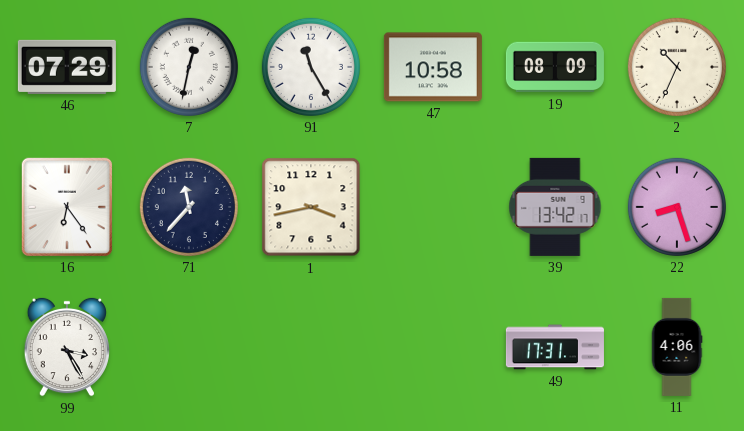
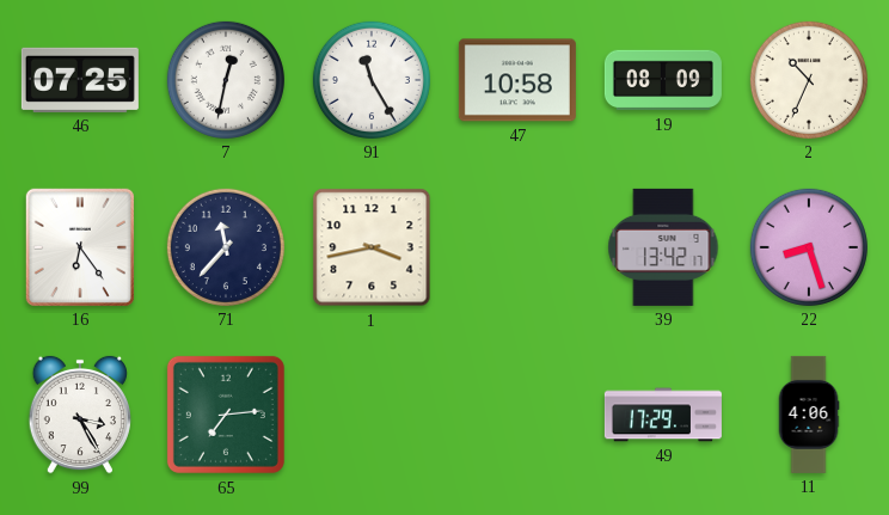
46: 07:29 -> 07:25 (80, 80)
65: none -> 7:14 (226, 415)
49: 17:31 -> 17:29 (663, 415)
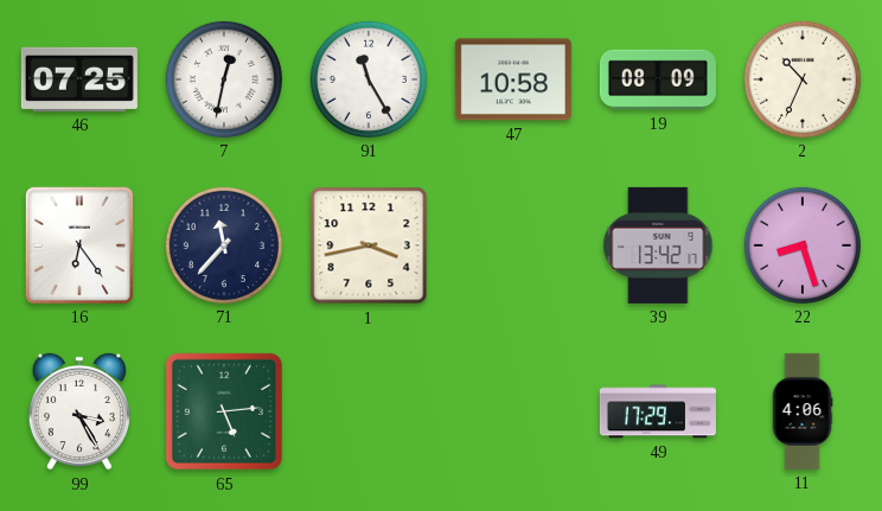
65: 7:14 -> 5:14 (224, 411)
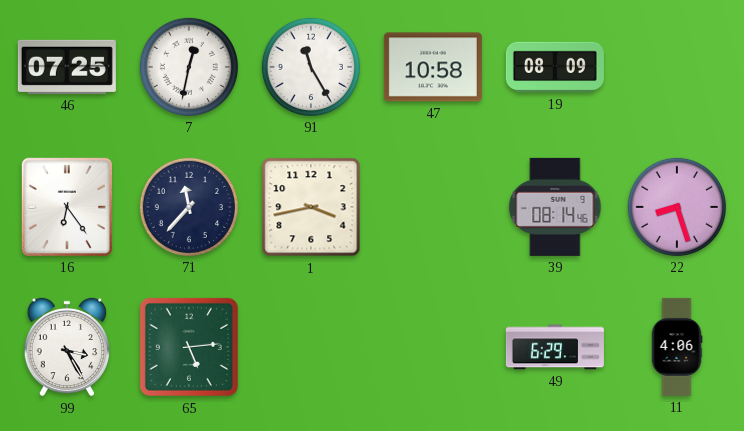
2: 10:34 -> none (803, 79)
39: 13:42 -> 08:14 (555, 207)
49: 17:29 -> 6:29 (555, 347)
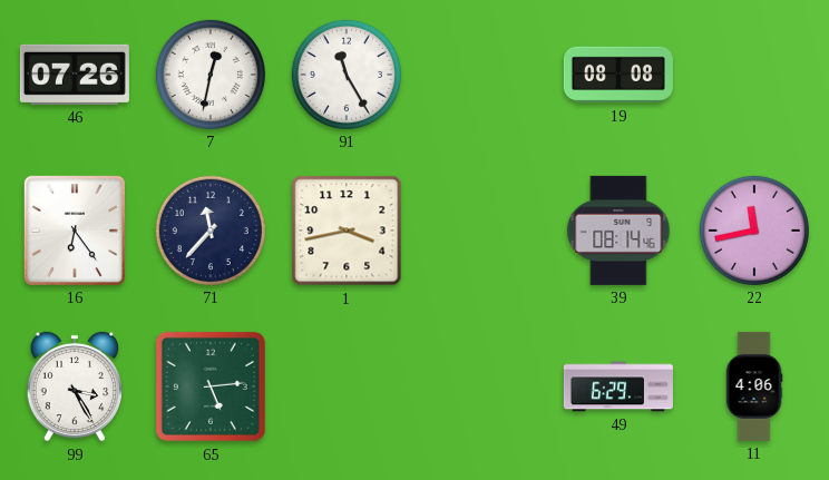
46: 07:25 -> 07:26 (75, 75)
47: 10:58 -> none (433, 67)
19: 08:09 -> 08:08 (618, 75)
22: 8:27 -> 11:43 (754, 231)
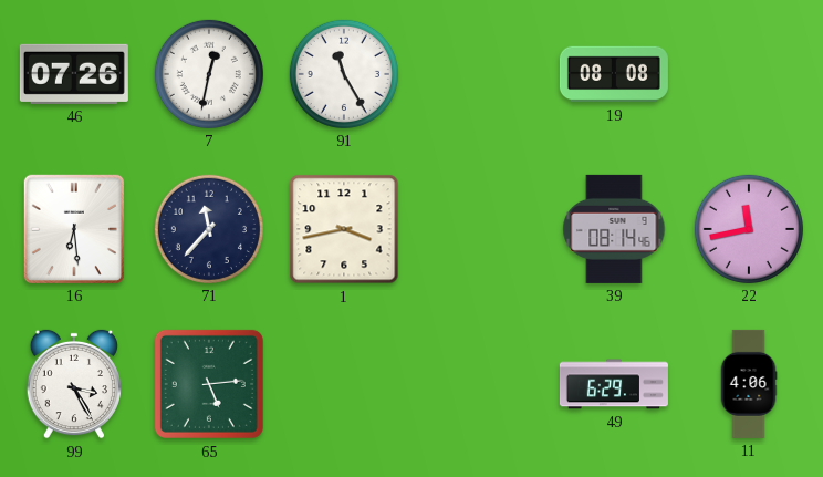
16: 6:24 -> 6:29 (74, 229)
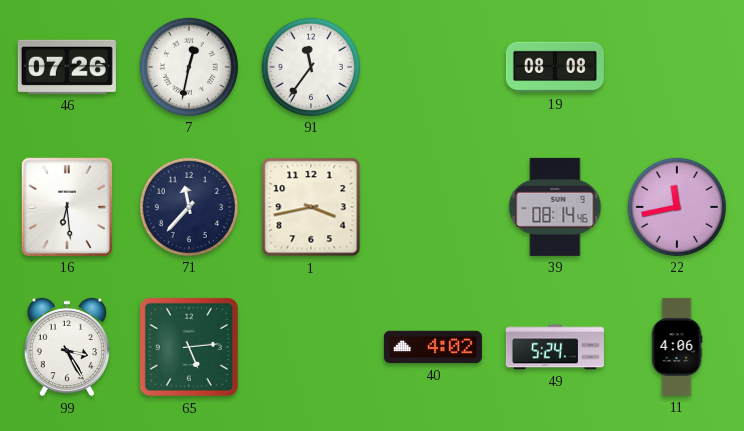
91: 11:25 -> 11:36 (311, 67)
40: none -> 4:02 (433, 347)
49: 6:29 -> 5:24 (555, 347)
